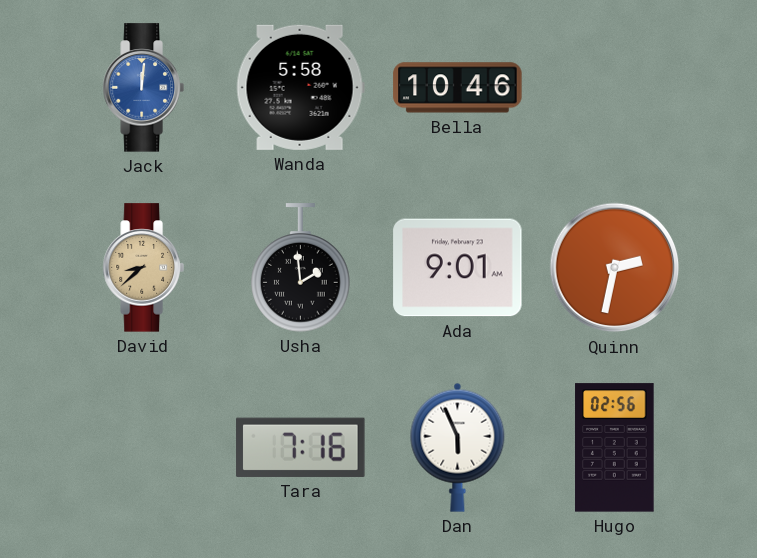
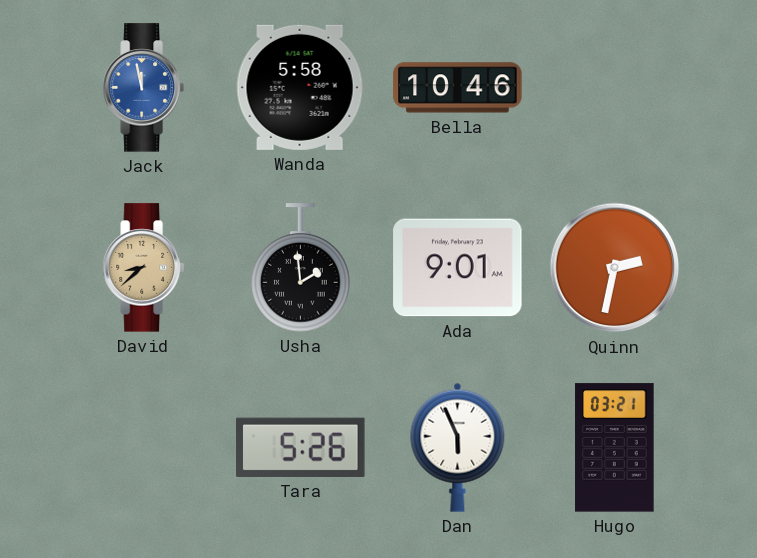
Jack: 12:01 -> 11:58 (143, 88)
Tara: 7:16 -> 5:26 (301, 447)
Hugo: 02:56 -> 03:21 (615, 448)
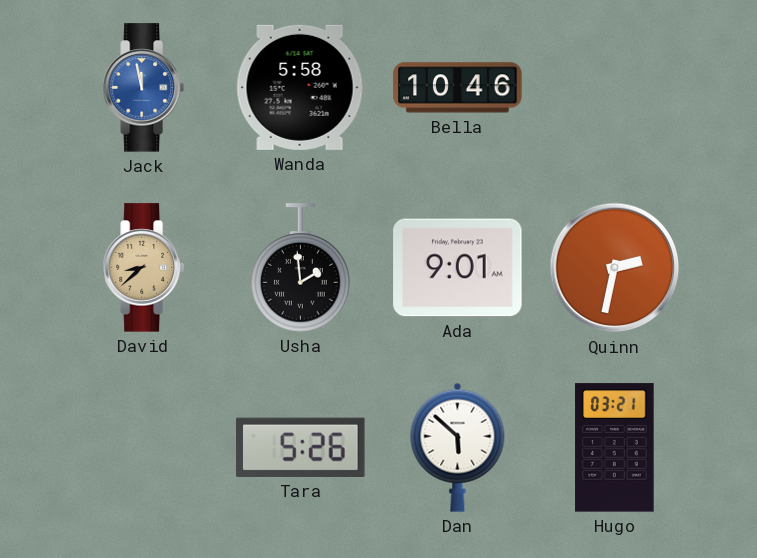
Dan: 5:56 -> 5:52 (458, 447)
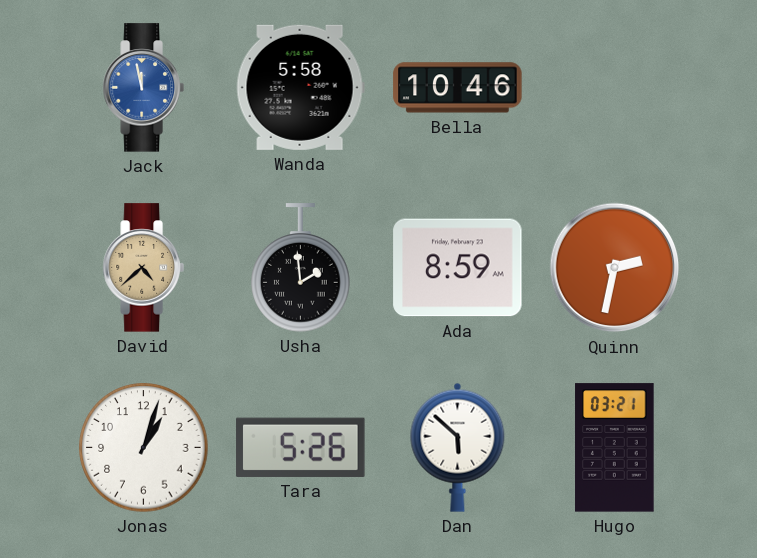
David: 8:38 -> 4:38 (143, 268)
Ada: 9:01 -> 8:59 (458, 268)
Jonas: none -> 1:03 (144, 448)
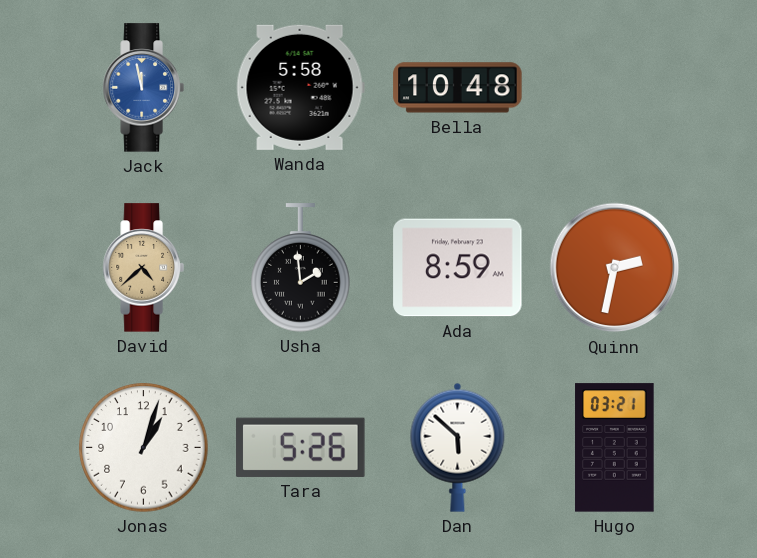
Bella: 10:46 -> 10:48 (458, 88)
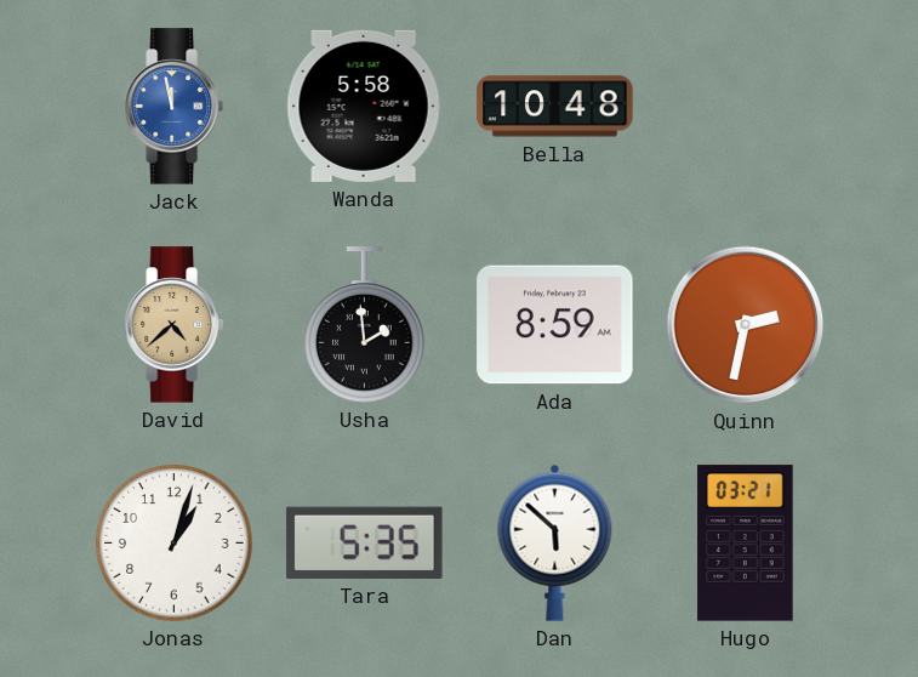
Tara: 5:26 -> 5:35 (365, 542)
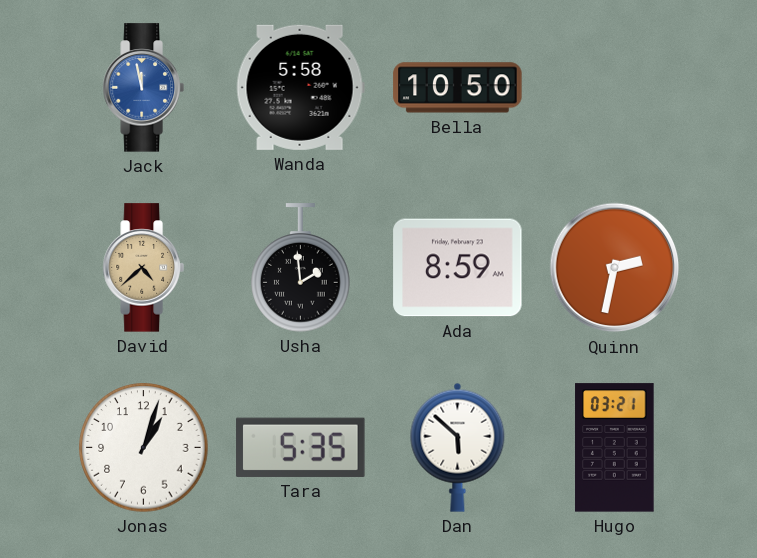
Bella: 10:48 -> 10:50 (458, 88)
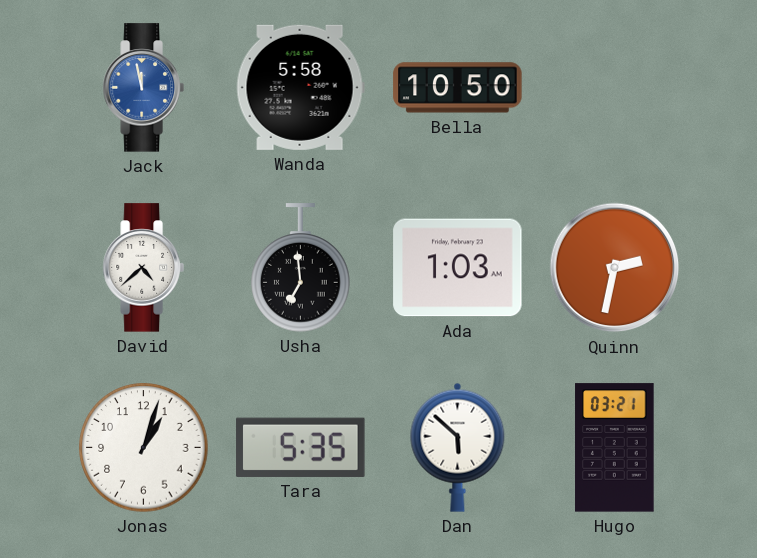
David dial: champagne -> white (143, 268)
Usha: 1:59 -> 6:59 (301, 268)
Ada: 8:59 -> 1:03 (458, 268)
